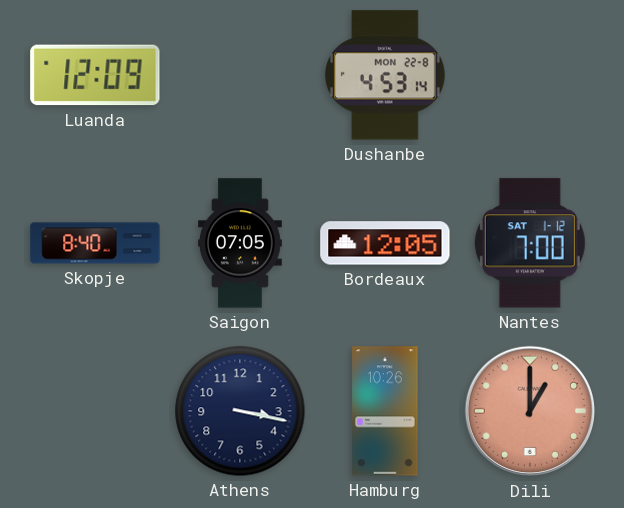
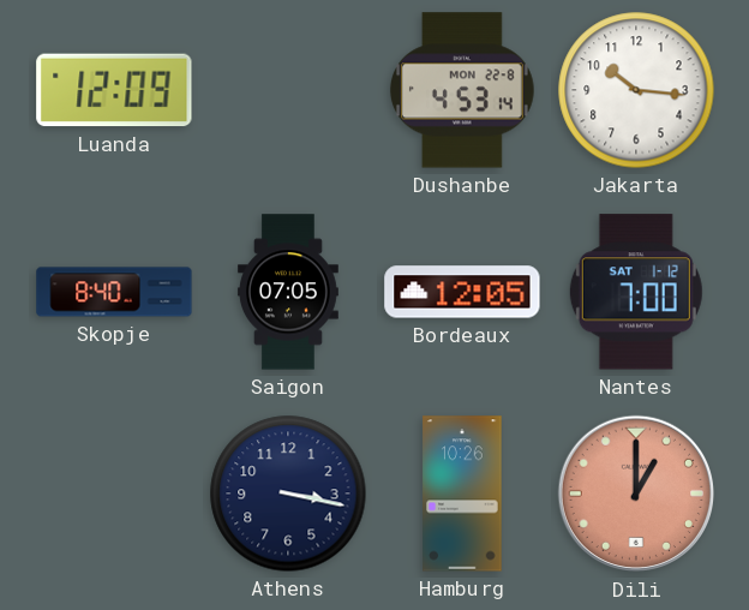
Jakarta: none -> 10:16 (636, 90)
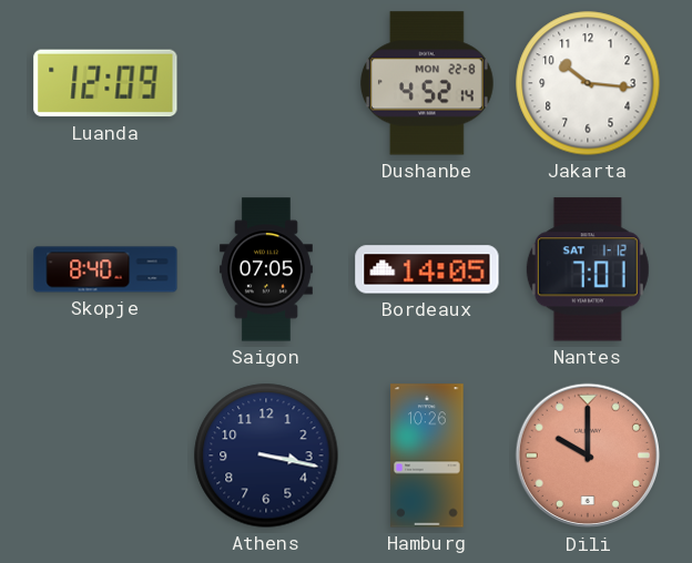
Dushanbe: 4:53 -> 4:52 (427, 83)
Bordeaux: 12:05 -> 14:05 (427, 269)
Nantes: 7:00 -> 7:01 (588, 269)
Dili: 1:00 -> 10:00 (588, 455)
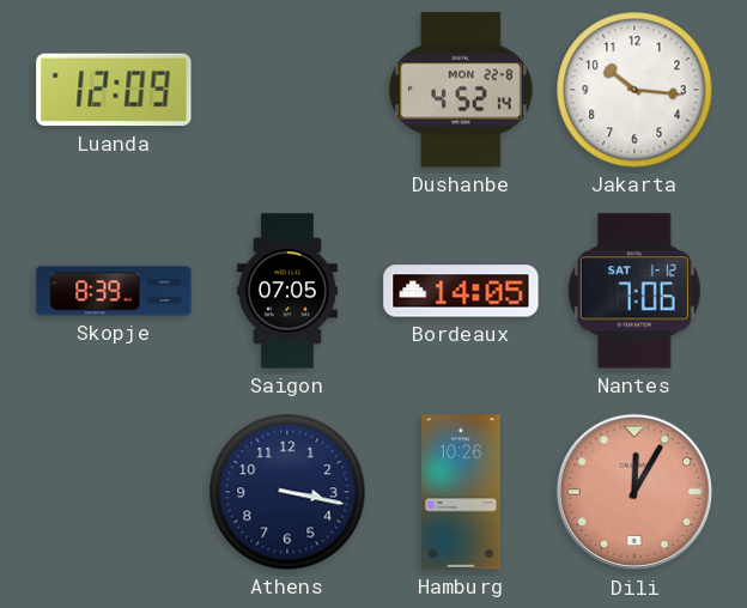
Skopje: 8:40 -> 8:39 (114, 291)
Nantes: 7:01 -> 7:06 (634, 291)
Dili: 10:00 -> 12:05 (634, 492)
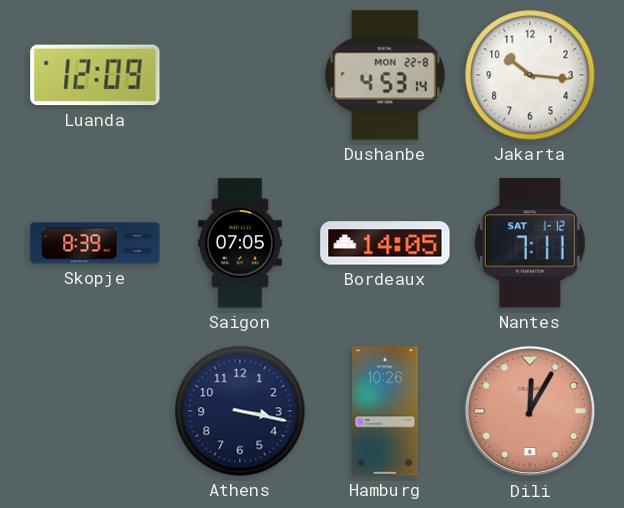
Dushanbe: 4:52 -> 4:53 (385, 75)
Nantes: 7:06 -> 7:11 (530, 243)
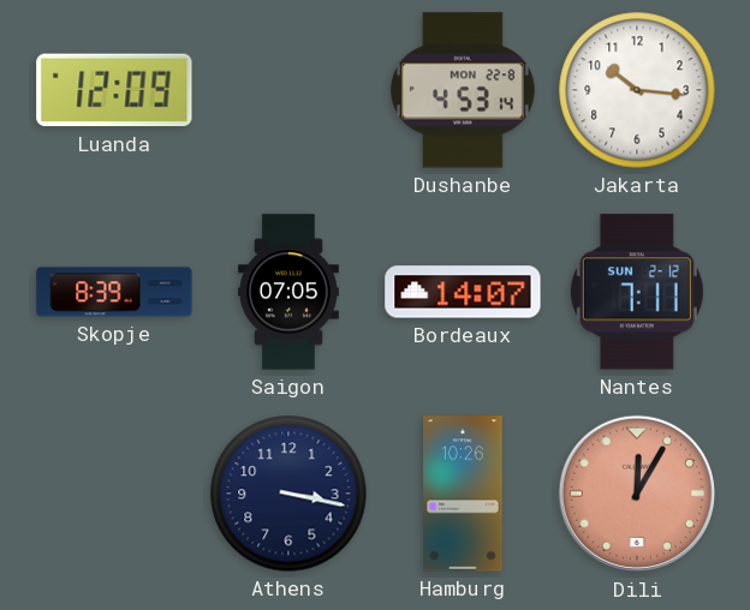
Bordeaux: 14:05 -> 14:07 (463, 292)
Nantes date: SAT 1-12 -> SUN 2-12 (637, 292)
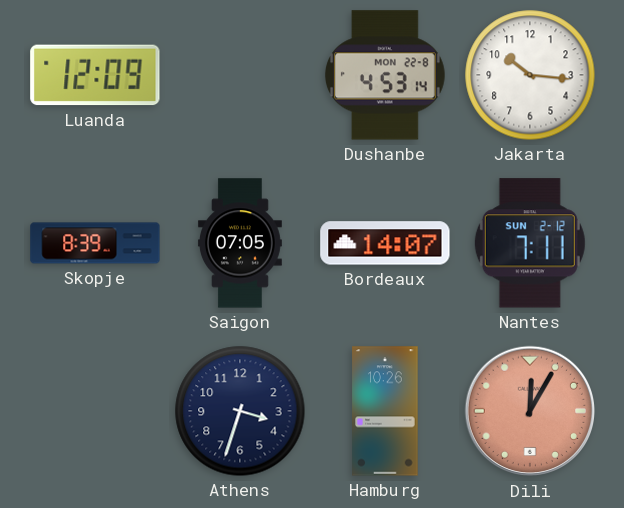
Athens: 3:17 -> 3:33 (240, 411)
